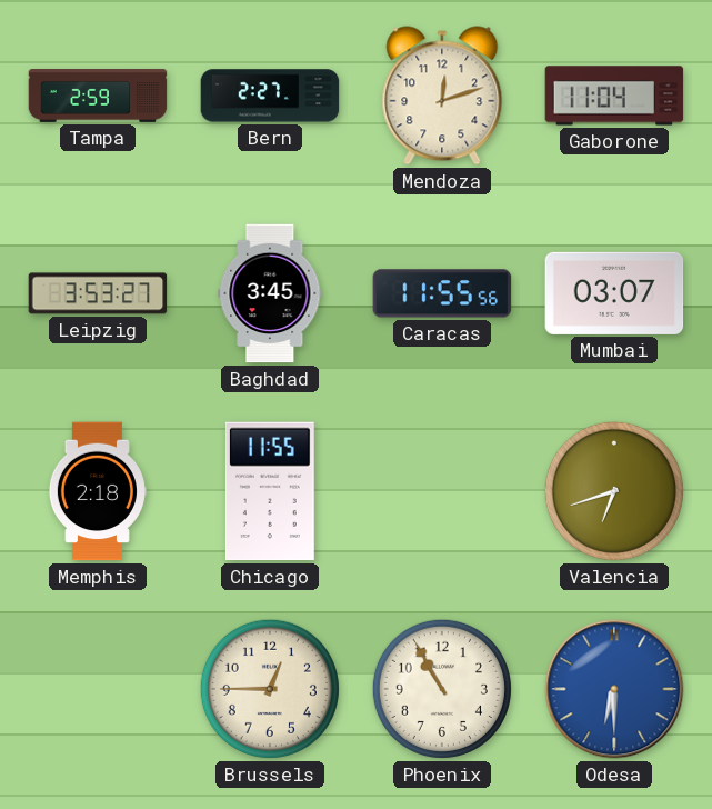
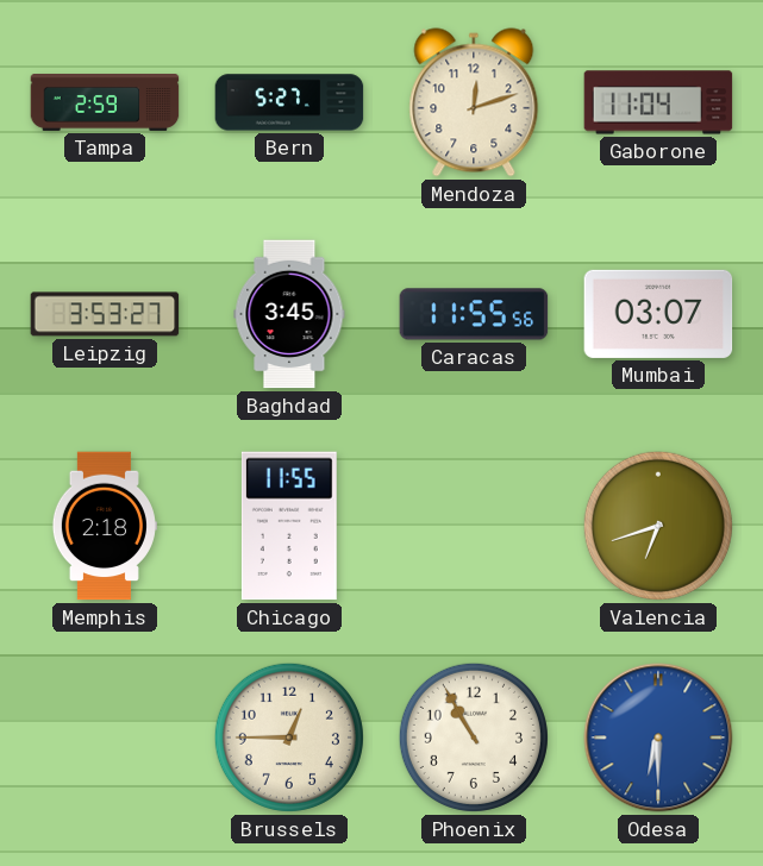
Bern: 2:27 -> 5:27 (289, 102)
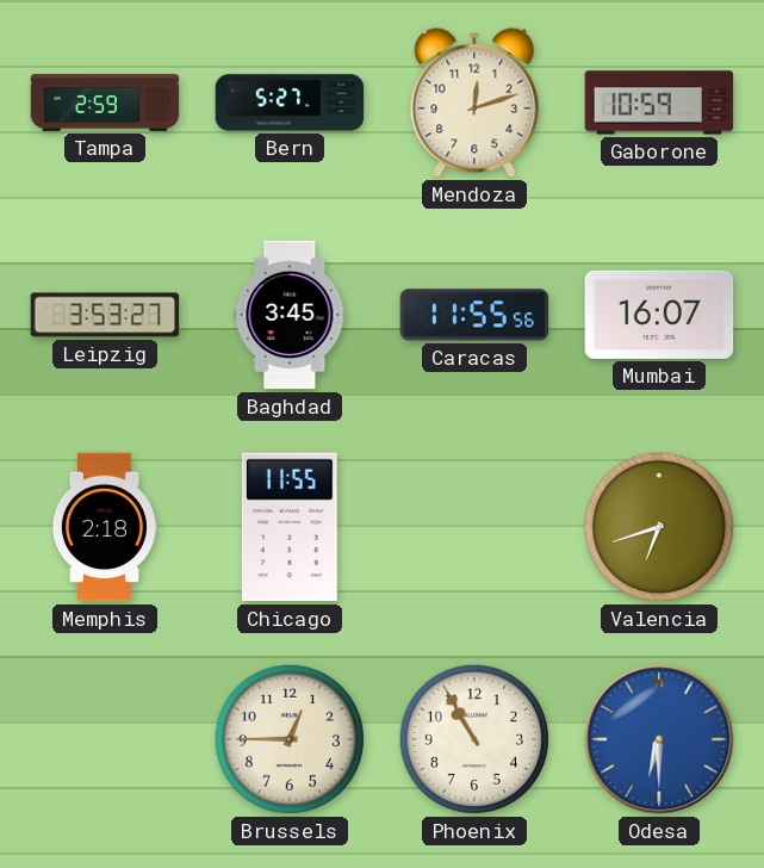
Gaborone: 11:04 -> 10:59 (659, 103)
Mumbai: 03:07 -> 16:07 (659, 315)
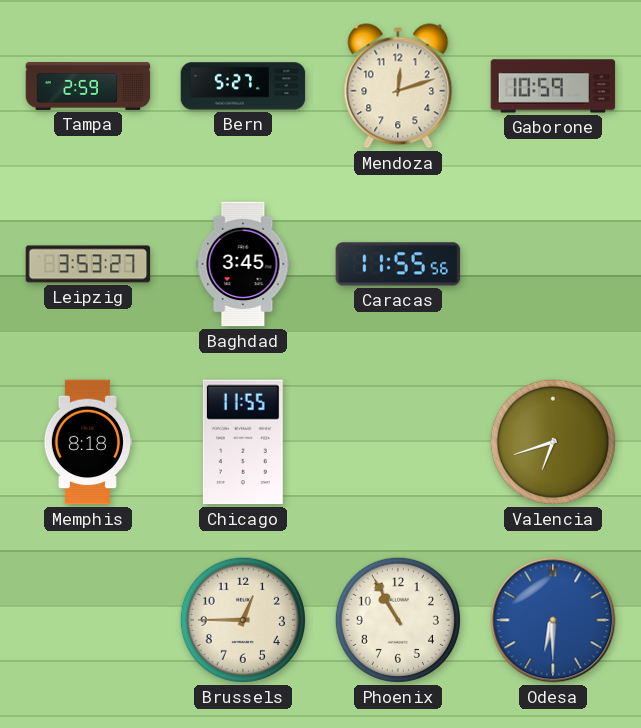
Mumbai: 16:07 -> none (659, 315)
Memphis: 2:18 -> 8:18 (87, 442)
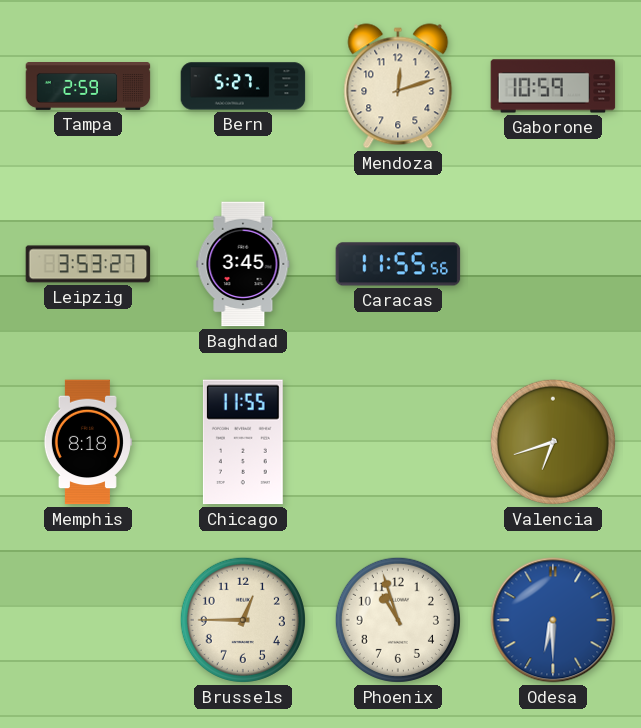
Phoenix: 10:55 -> 10:57 (398, 620)
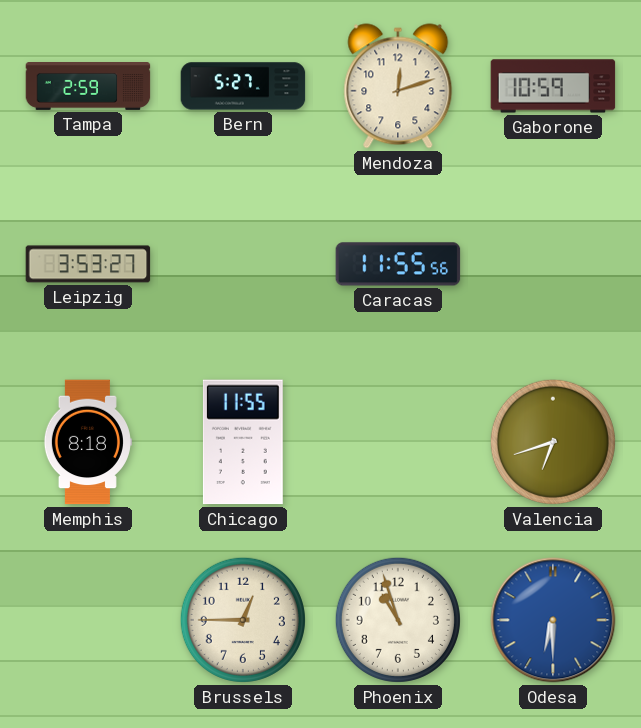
Baghdad: 3:45 -> none (243, 264)
